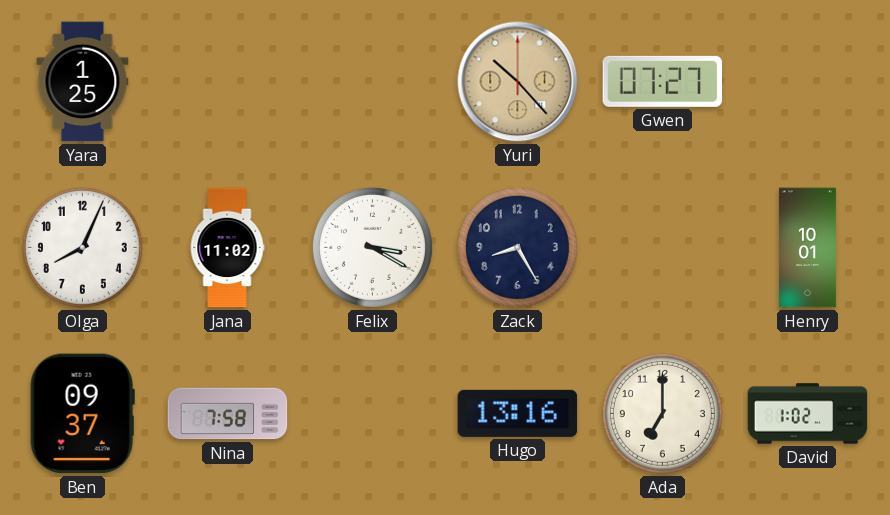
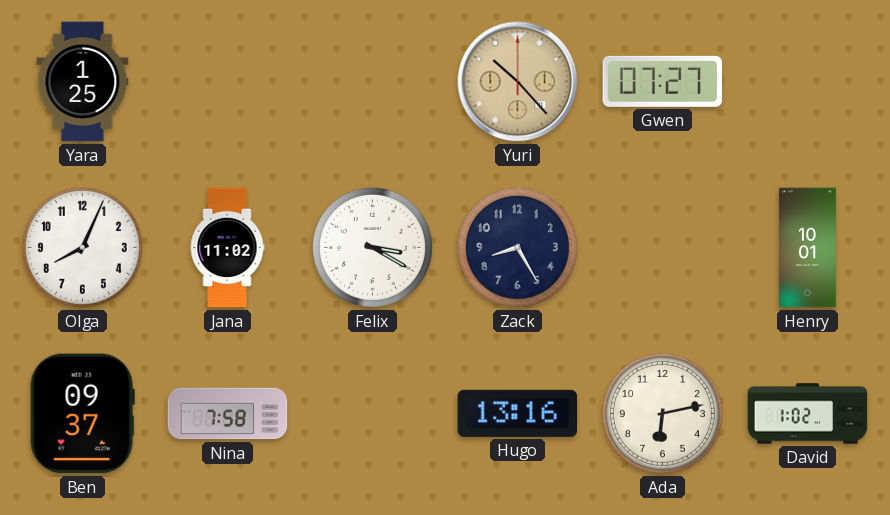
Ada: 7:00 -> 6:13 (662, 413)
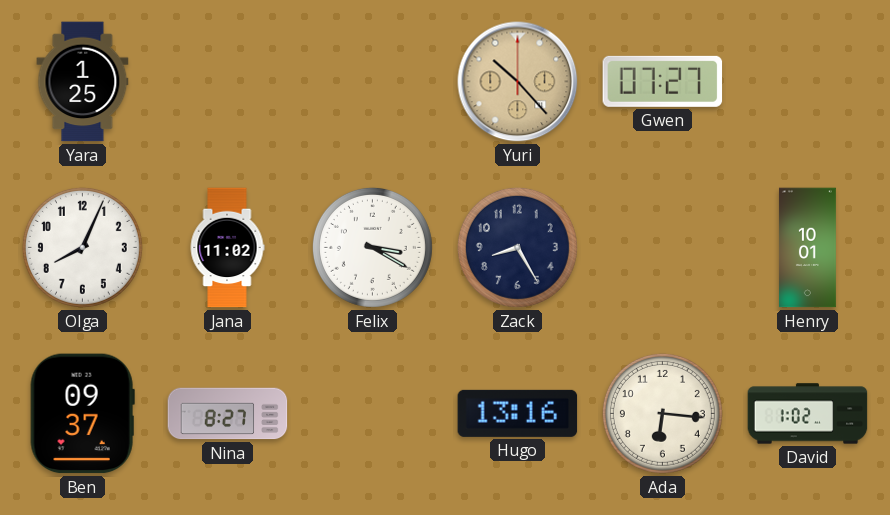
Nina: 7:58 -> 8:27 (228, 414)
Ada: 6:13 -> 6:16 (662, 413)
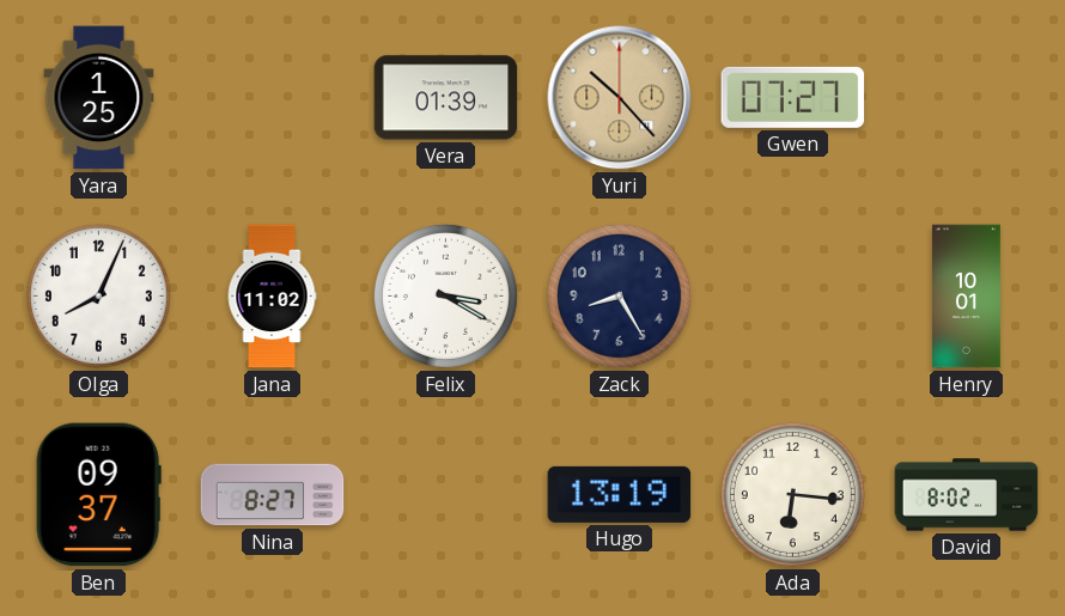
Vera: none -> 01:39 (446, 98)
Hugo: 13:16 -> 13:19 (620, 494)
David: 1:02 -> 8:02 (967, 495)
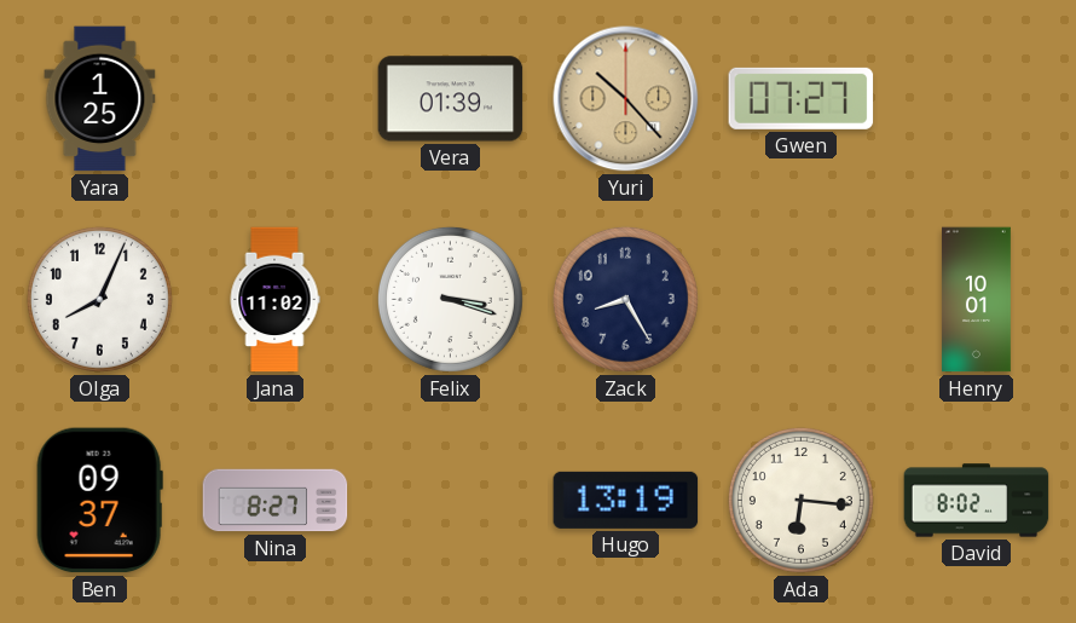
Felix: 3:20 -> 3:18 (450, 299)
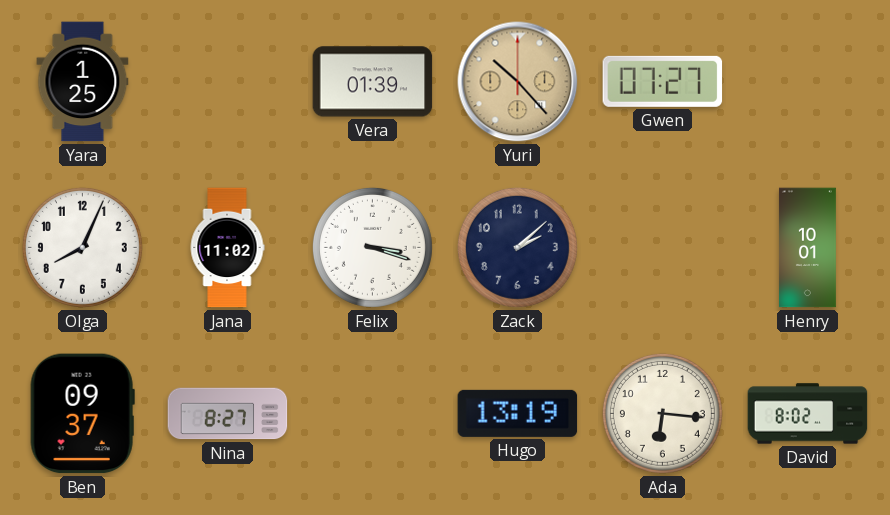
Zack: 8:25 -> 2:08 (517, 247)
